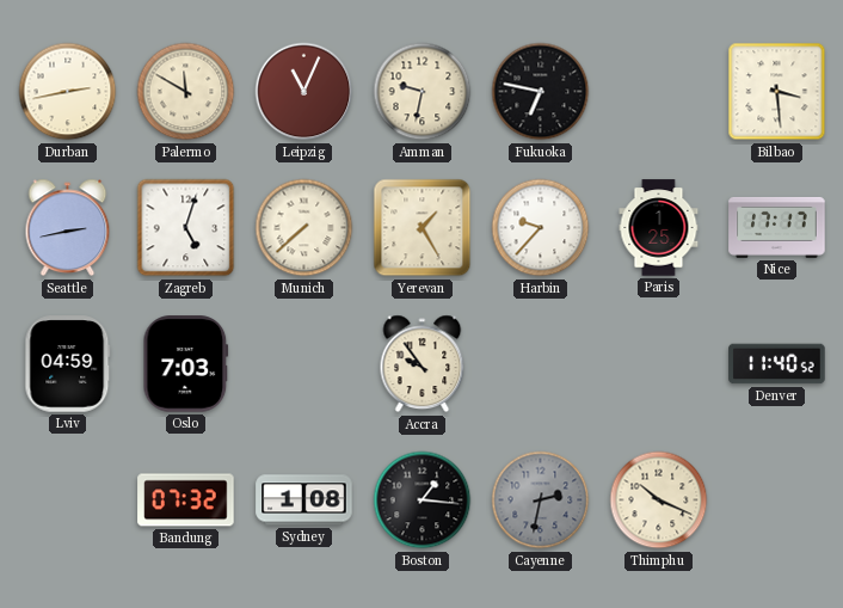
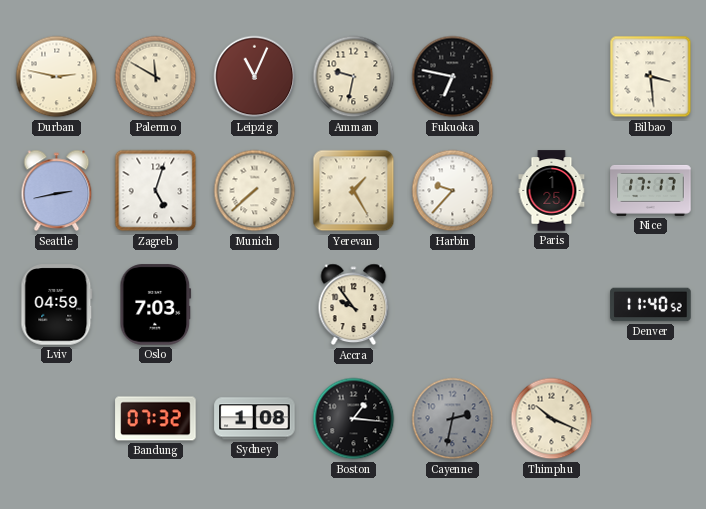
Durban: 2:43 -> 2:47 (57, 77)
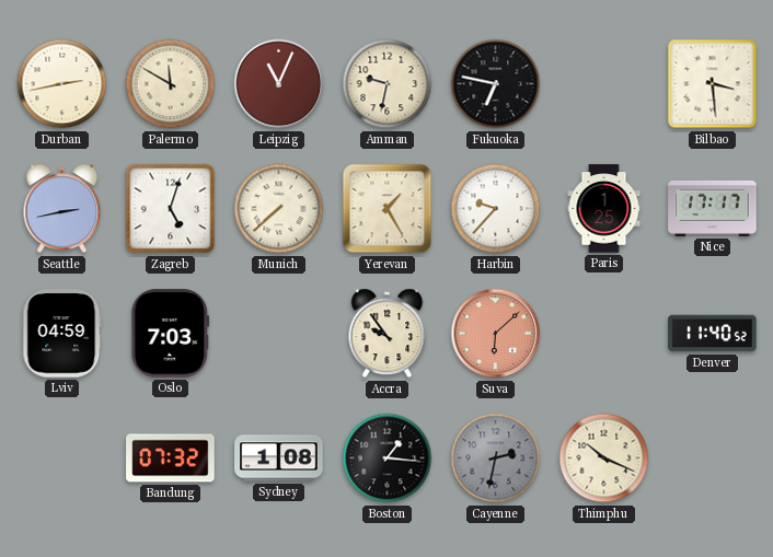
Durban: 2:47 -> 2:43 (62, 84)
Suva: none -> 6:08 (496, 334)
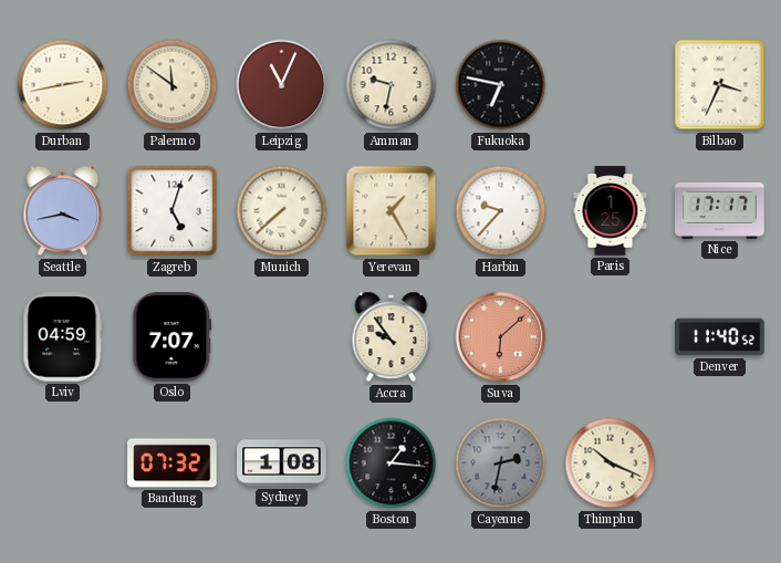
Palermo: 11:50 -> 11:51 (173, 85)
Bilbao: 3:29 -> 3:34 (720, 85)
Seattle: 2:43 -> 3:43 (63, 211)
Oslo: 7:03 -> 7:07 (173, 337)
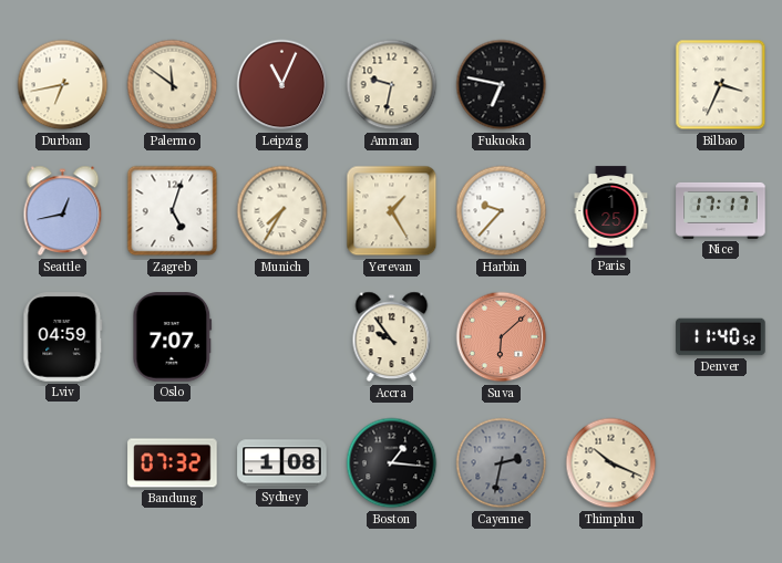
Durban: 2:43 -> 6:43 (63, 85)
Seattle: 3:43 -> 12:43 (63, 211)
Munich: 7:38 -> 7:35 (282, 211)
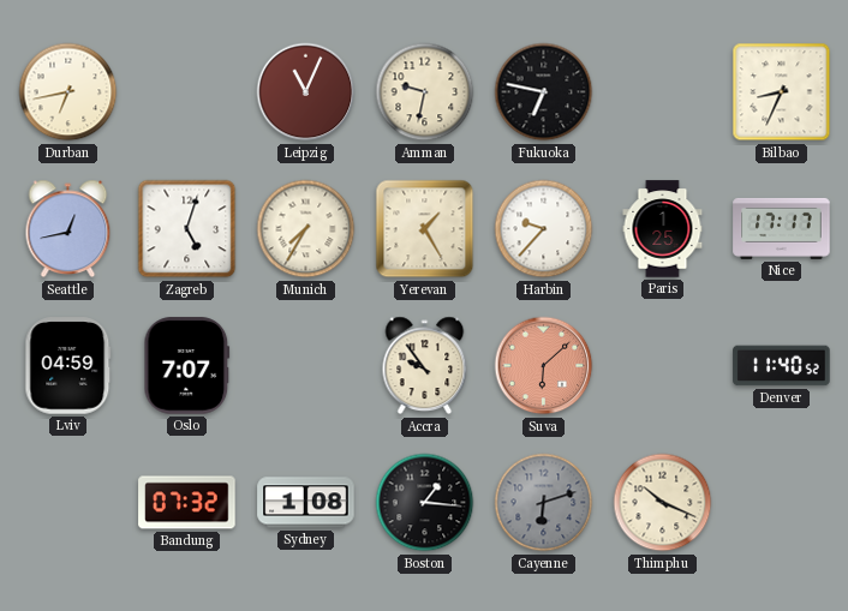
Palermo: 11:51 -> none (173, 85)
Bilbao: 3:34 -> 8:34 (782, 92)
Cayenne: 2:32 -> 6:12 (544, 503)
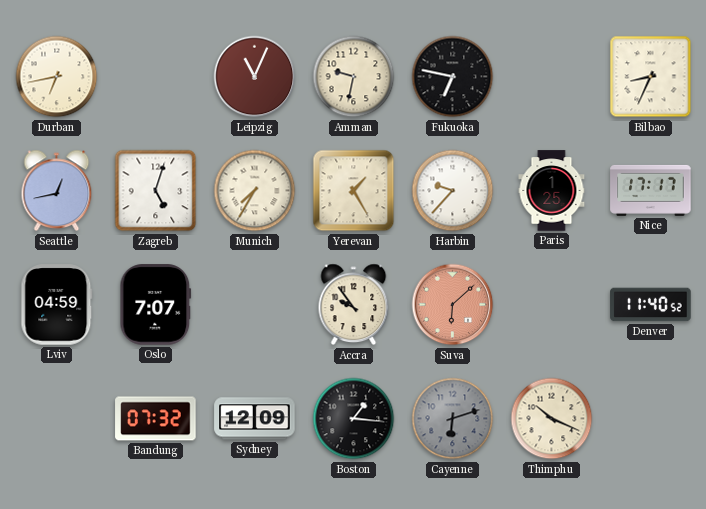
Sydney: 1:08 -> 12:09 (255, 419)
